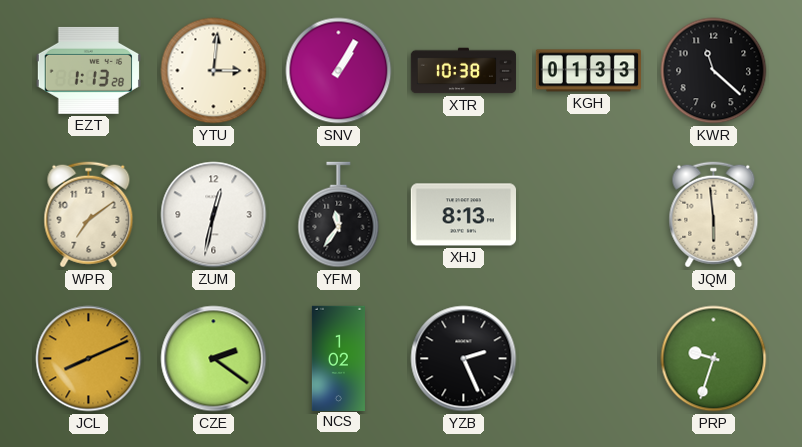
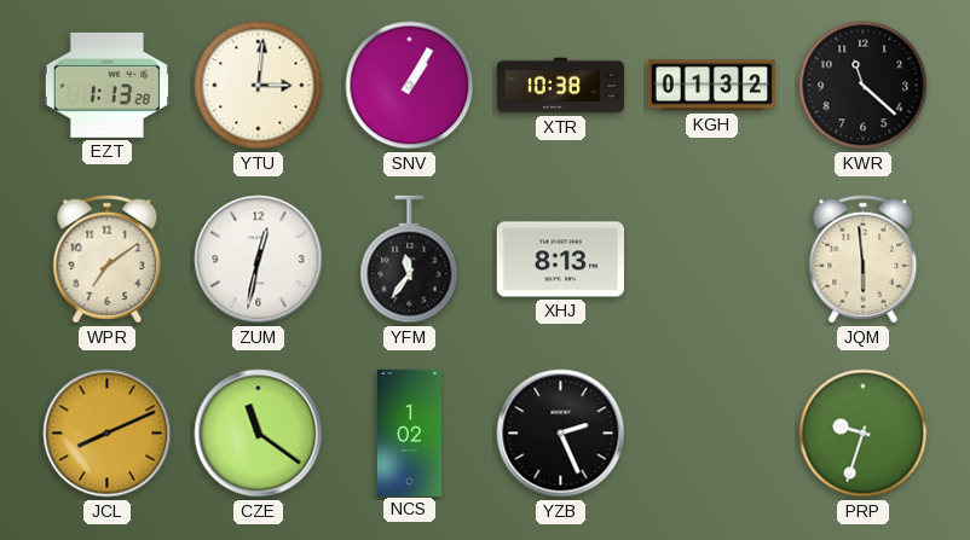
KGH: 01:33 -> 01:32 (711, 86)
CZE: 2:21 -> 11:21 (259, 434)
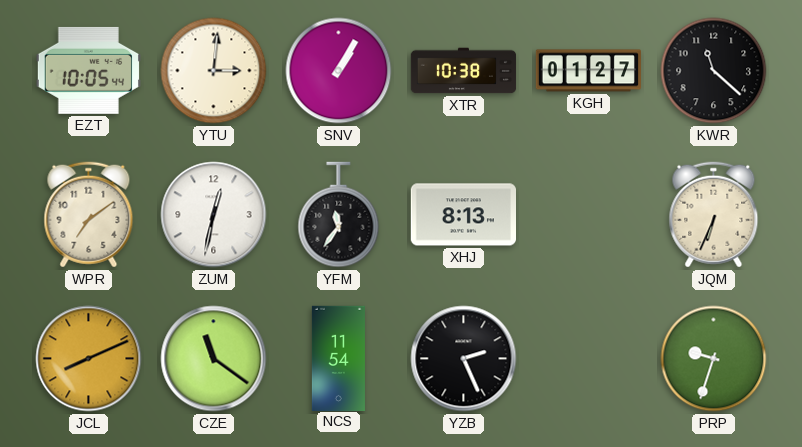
EZT: 1:13 -> 10:05 (88, 70)
KGH: 01:32 -> 01:27 (588, 71)
JQM: 5:59 -> 6:34 (714, 215)
NCS: 1:02 -> 11:54 (338, 358)
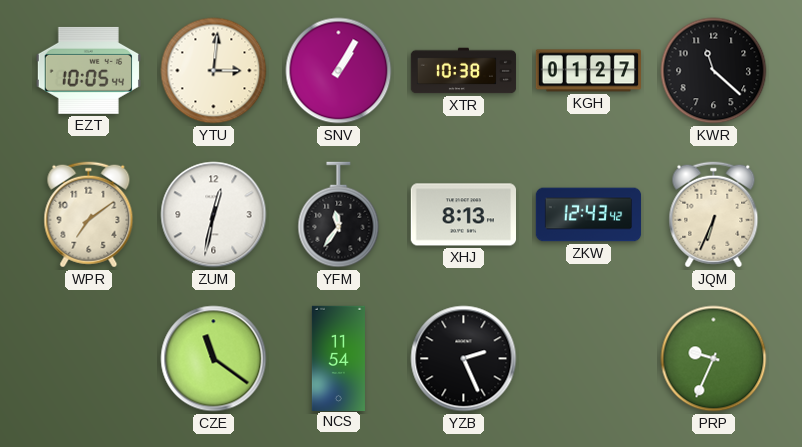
ZKW: none -> 12:43 (589, 215)
JCL: 8:11 -> none (89, 359)
PRP: 9:33 -> 9:34 (714, 359)
